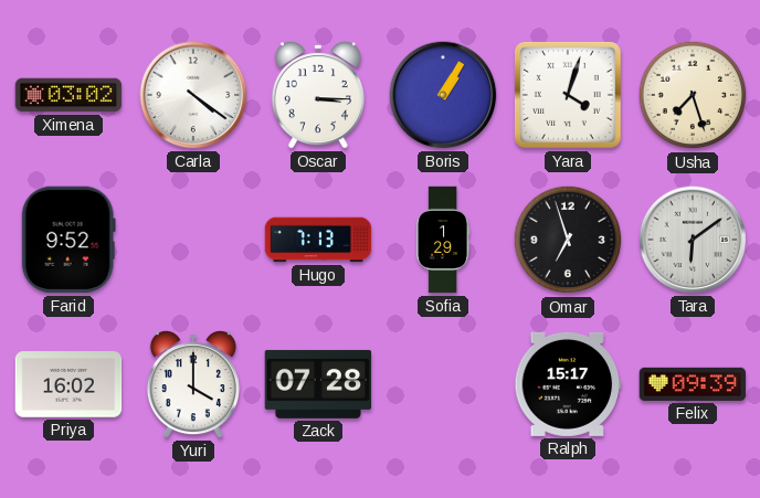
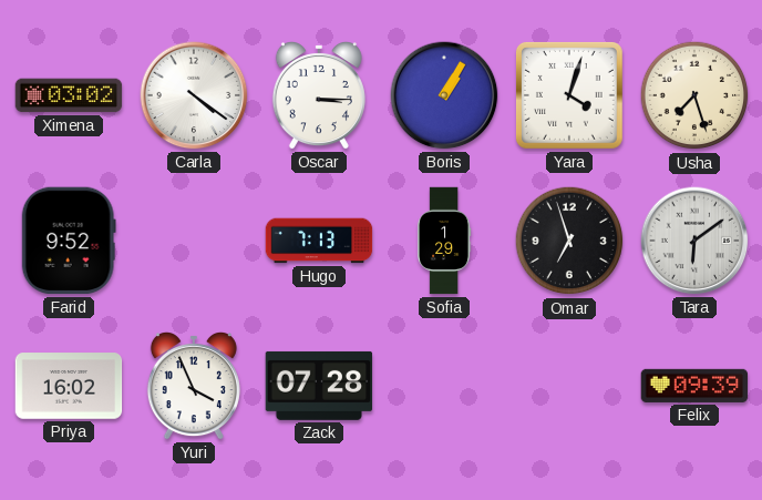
Yuri: 4:00 -> 3:56 (194, 387)
Ralph: 15:17 -> none (568, 384)
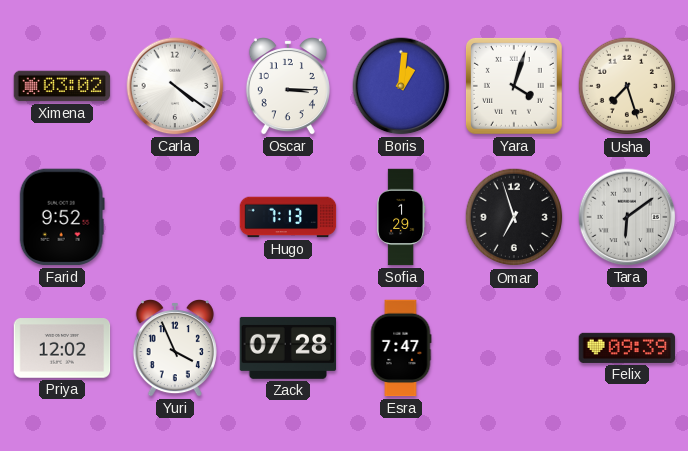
Boris: 1:05 -> 1:01 (401, 86)
Priya: 16:02 -> 12:02 (62, 348)
Esra: none -> 7:47 (401, 348)
